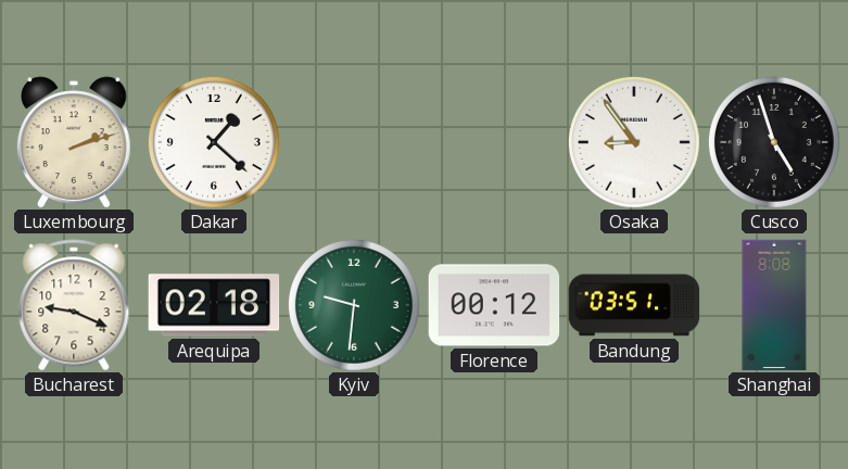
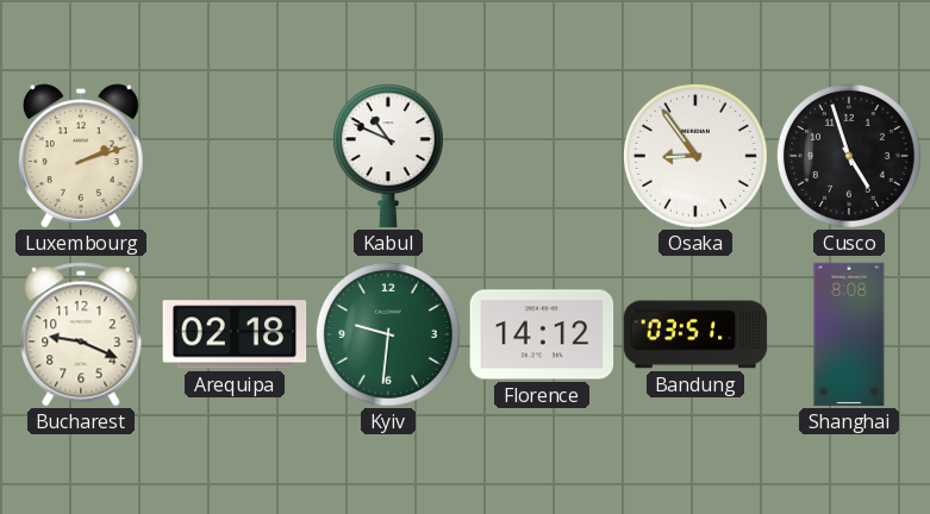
Dakar: 1:22 -> none (214, 142)
Kabul: none -> 10:49 (388, 156)
Florence: 00:12 -> 14:12 (542, 334)
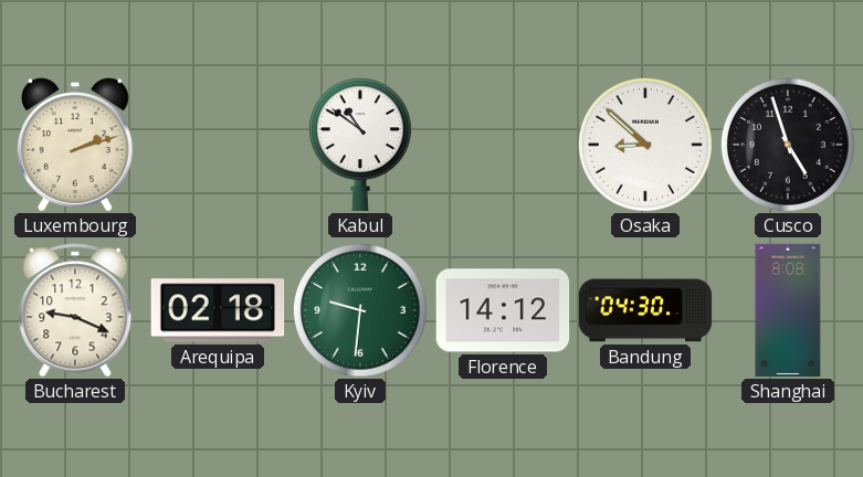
Kabul: 10:49 -> 10:51 (360, 145)
Osaka: 8:54 -> 8:52 (645, 145)
Bandung: 03:51 -> 04:30 (645, 310)
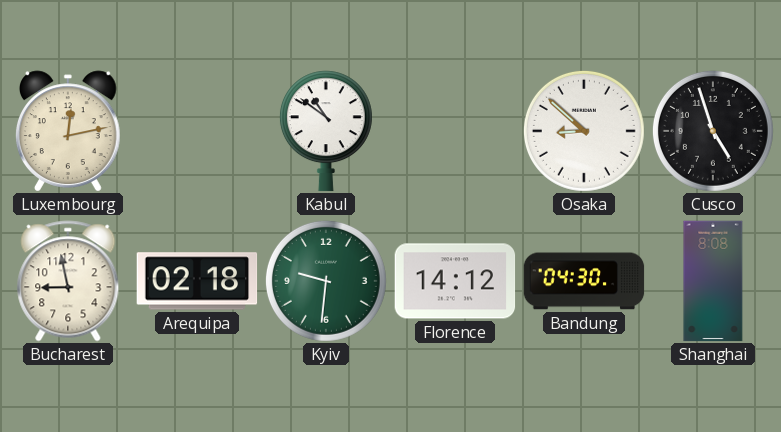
Luxembourg: 2:12 -> 12:13 (68, 131)
Bucharest: 9:19 -> 8:58 (68, 281)
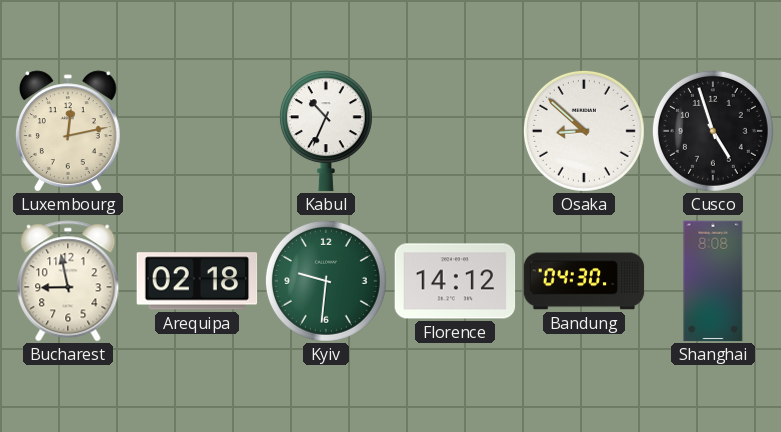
Kabul: 10:51 -> 10:34 (326, 131)
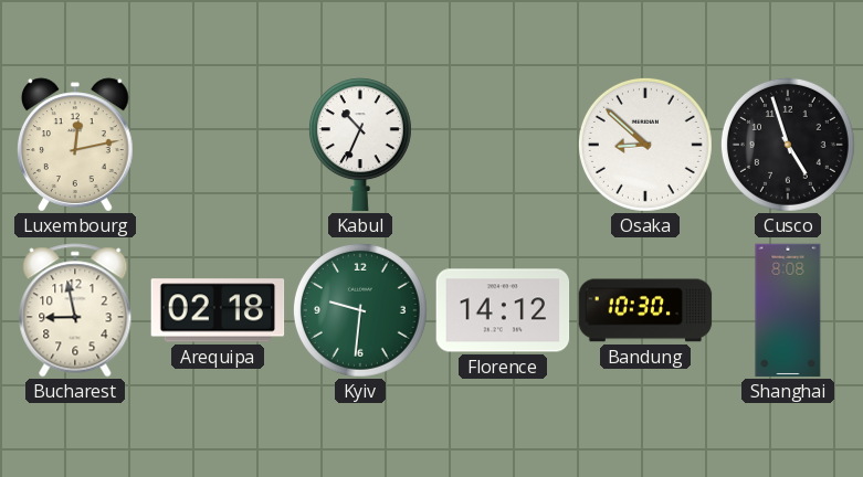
Bandung: 04:30 -> 10:30 (645, 310)
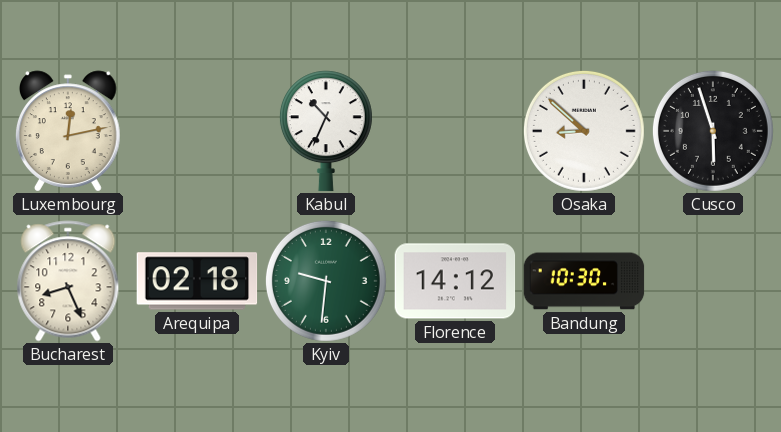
Cusco: 4:57 -> 5:57 (713, 131)
Bucharest: 8:58 -> 8:26 (68, 281)
Shanghai: 8:08 -> none (788, 310)
